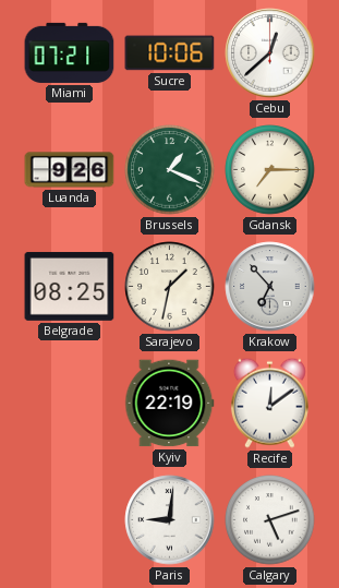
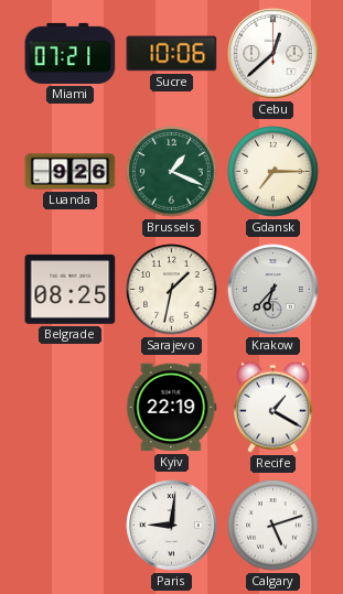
Krakow: 6:53 -> 6:37 (274, 290)
Recife: 12:09 -> 1:20 (272, 407)
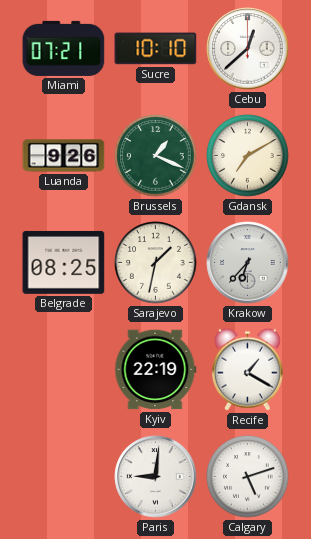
Sucre: 10:06 -> 10:10 (156, 49)
Gdansk: 7:15 -> 7:10 (248, 156)
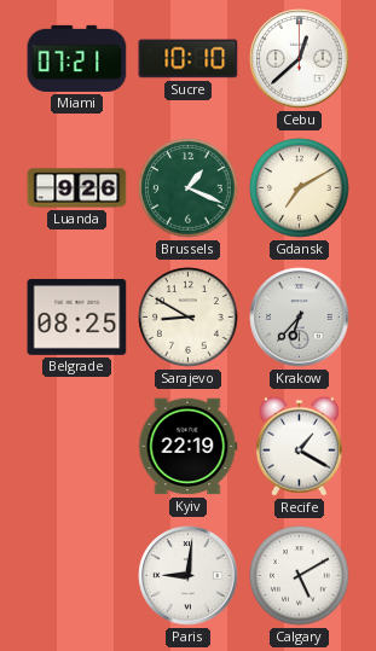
Sarajevo: 1:32 -> 8:50 (189, 318)
Calgary: 5:12 -> 5:10 (300, 576)
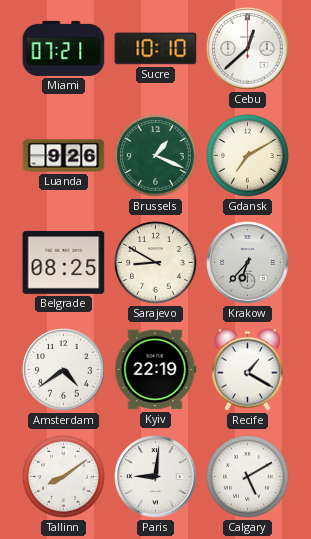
Amsterdam: none -> 4:39 (64, 370)
Tallinn: none -> 8:09 (64, 477)
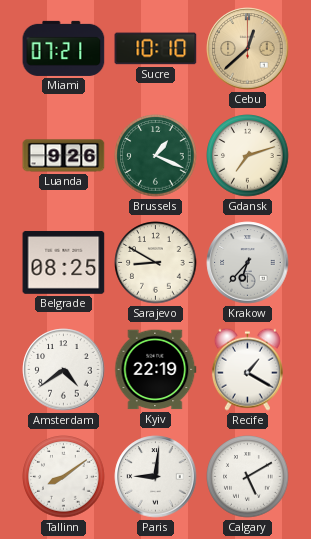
Cebu dial: white -> champagne (248, 49)
Gdansk: 7:10 -> 7:12 (248, 156)
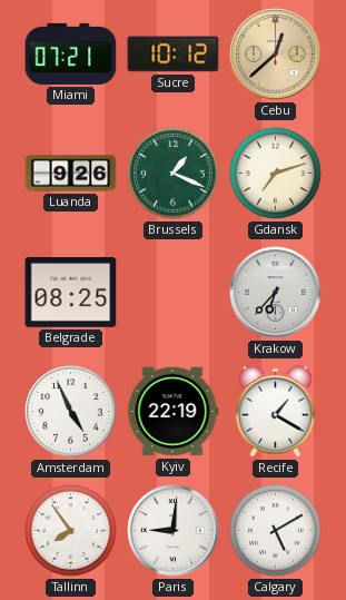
Sucre: 10:10 -> 10:12 (174, 55)
Sarajevo: 8:50 -> none (156, 263)
Amsterdam: 4:39 -> 4:56 (71, 412)
Tallinn: 8:09 -> 7:54 (71, 531)
